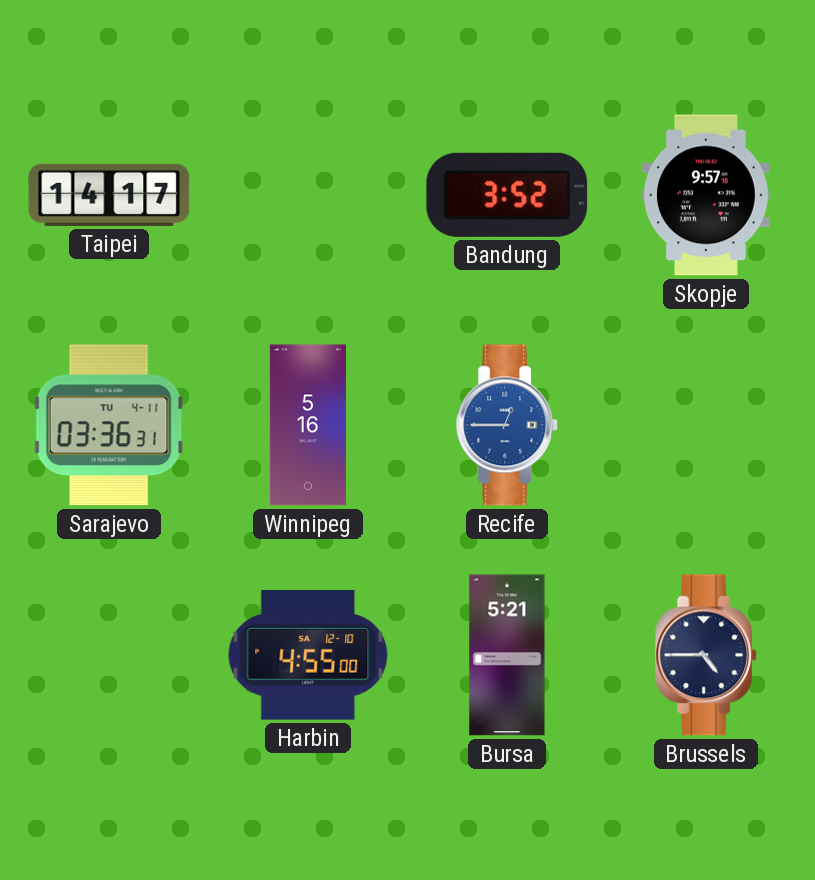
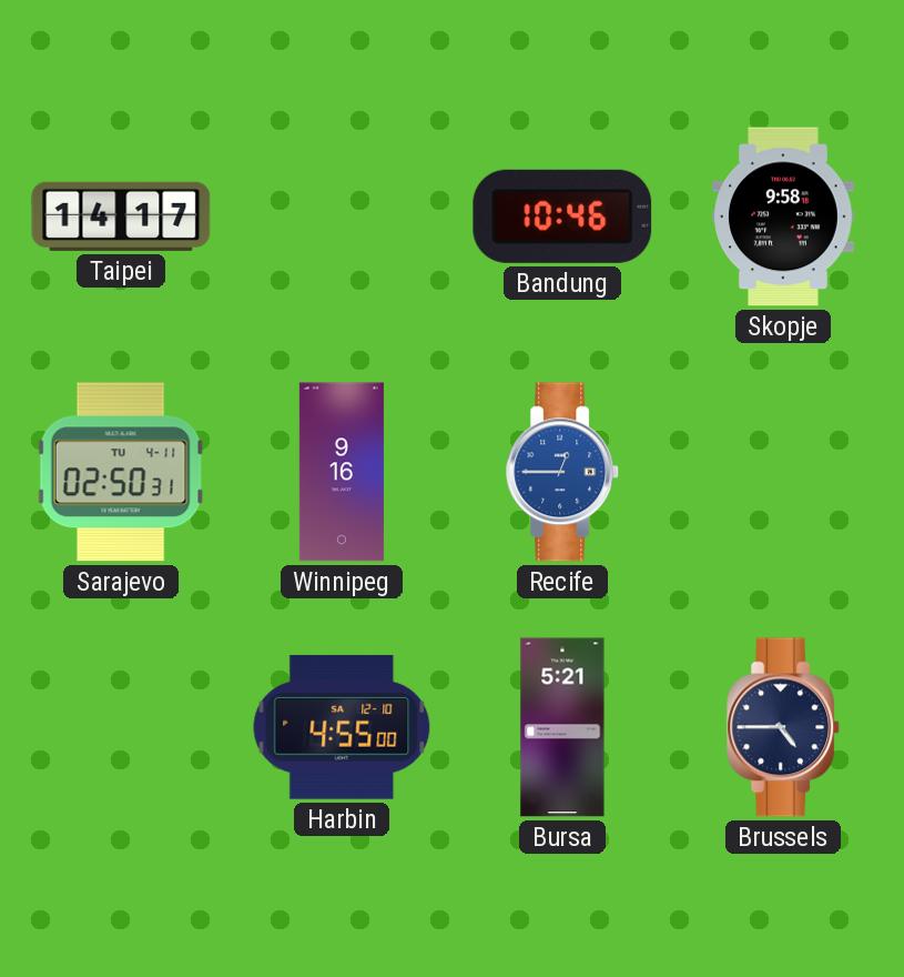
Bandung: 3:52 -> 10:46 (562, 216)
Skopje: 9:57 -> 9:58 (784, 216)
Sarajevo: 03:36 -> 02:50 (121, 472)
Winnipeg: 5:16 -> 9:16 (342, 472)
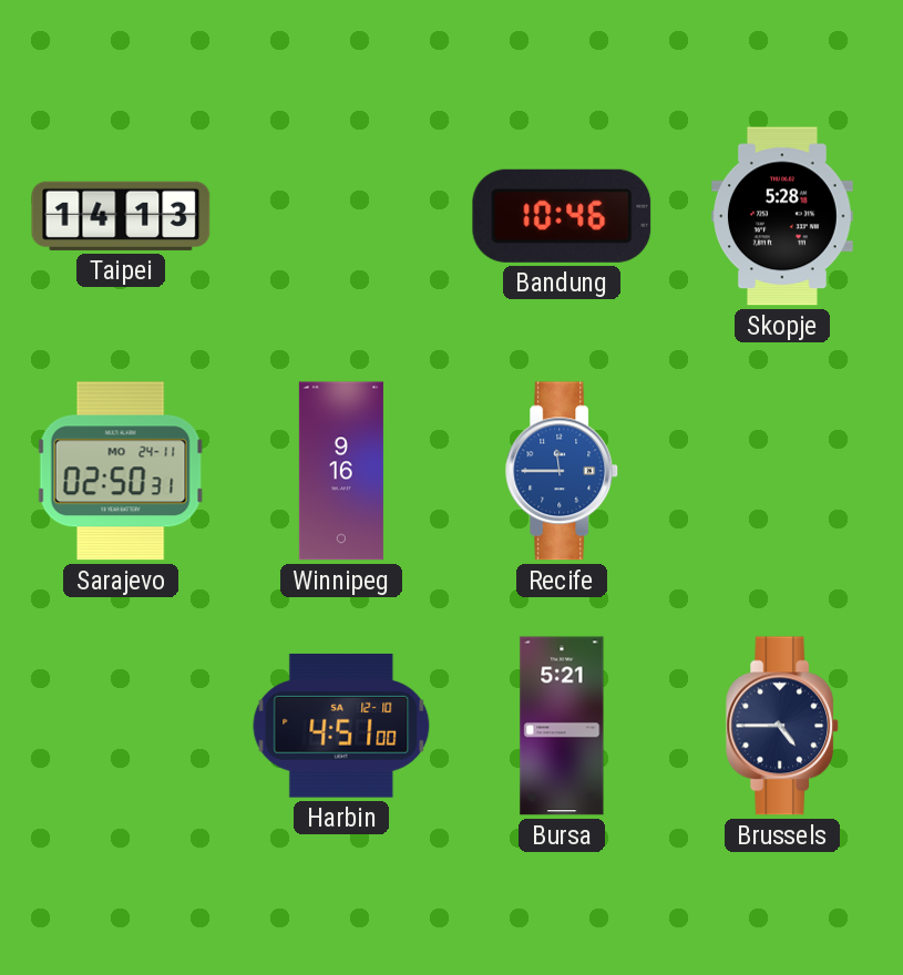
Taipei: 14:17 -> 14:13 (121, 216)
Skopje: 9:58 -> 5:28 (783, 216)
Sarajevo date: TU 4-11 -> MO 24-11 (121, 471)
Recife: 12:45 -> 11:45 (563, 471)
Harbin: 4:55 -> 4:51 (341, 726)
